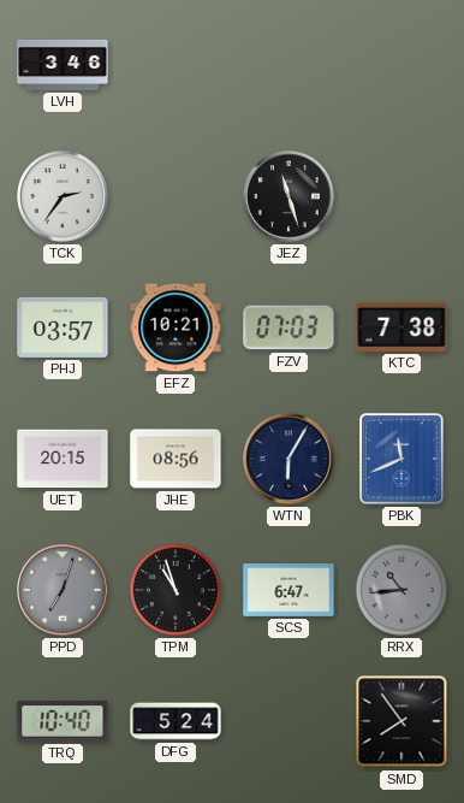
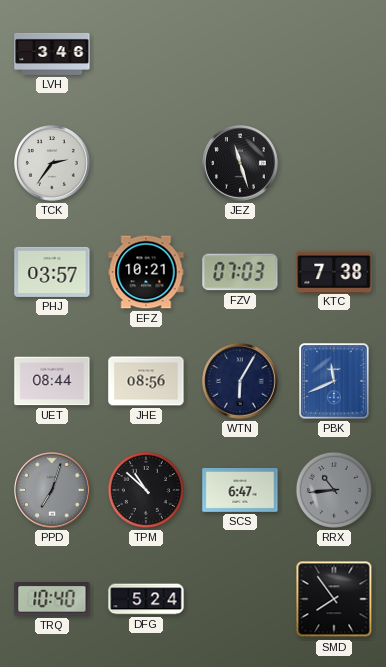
UET: 20:15 -> 08:44 (52, 381)
TPM: 10:57 -> 10:52 (146, 490)
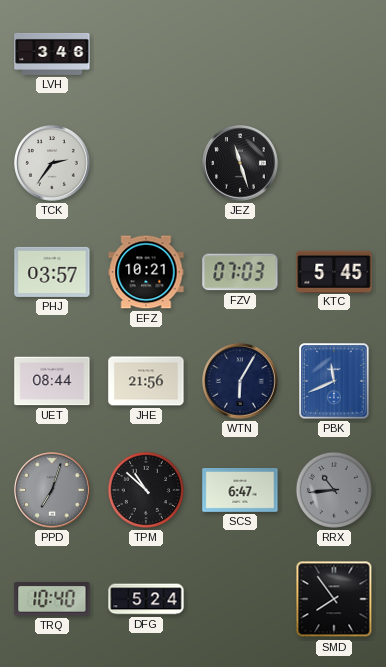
KTC: 7:38 -> 5:45 (334, 271)
JHE: 08:56 -> 21:56 (146, 381)
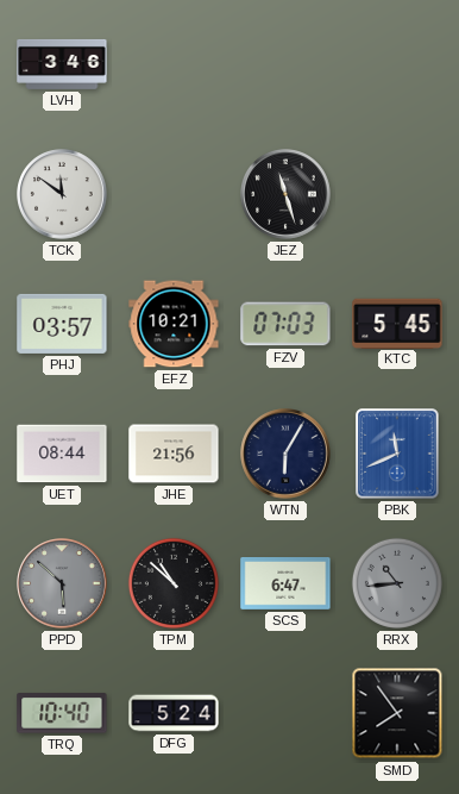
TCK: 2:36 -> 11:51 (62, 194)
PPD: 7:03 -> 5:52 (62, 583)
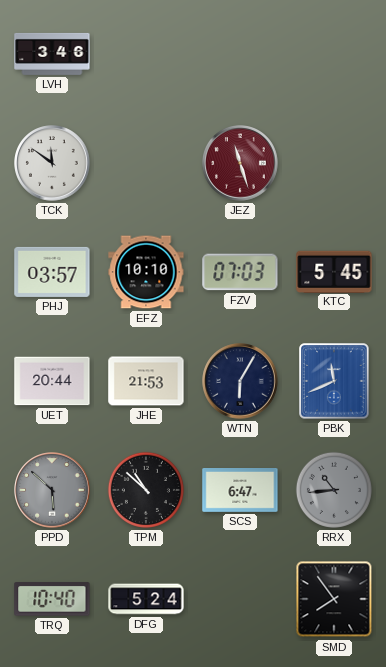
JEZ dial: black -> burgundy (240, 163)
EFZ: 10:21 -> 10:10 (146, 272)
UET: 08:44 -> 20:44 (52, 381)
JHE: 21:56 -> 21:53 (146, 381)
